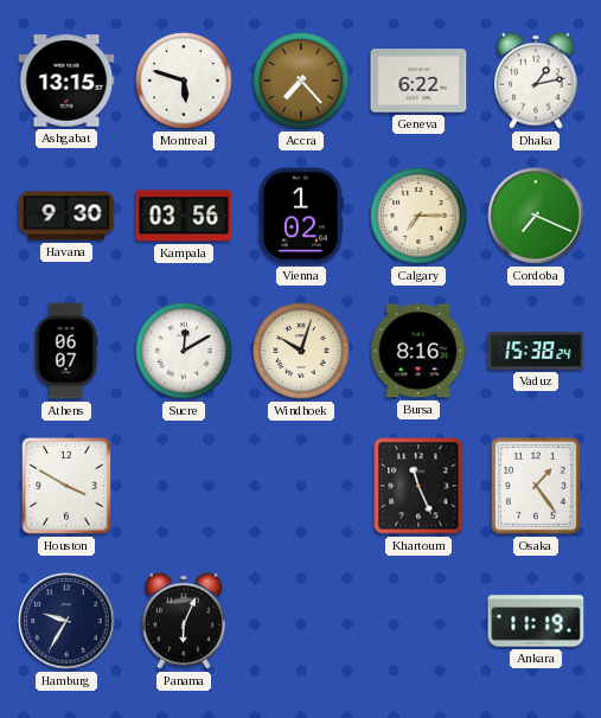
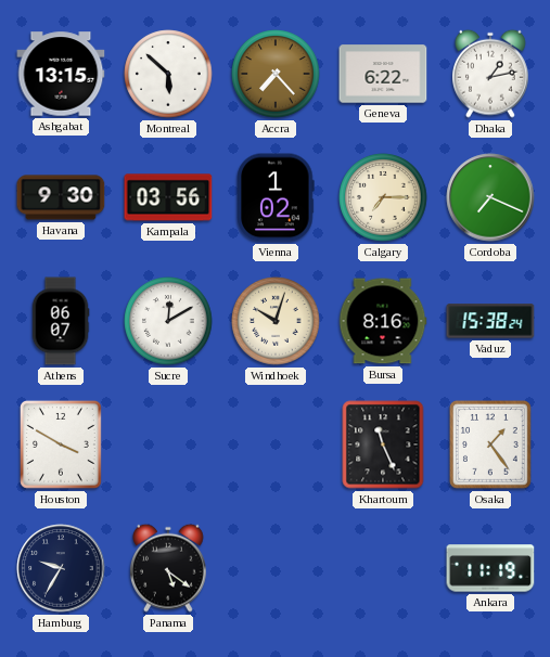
Montreal: 5:48 -> 5:52 (168, 74)
Panama: 6:04 -> 5:21 (169, 568)
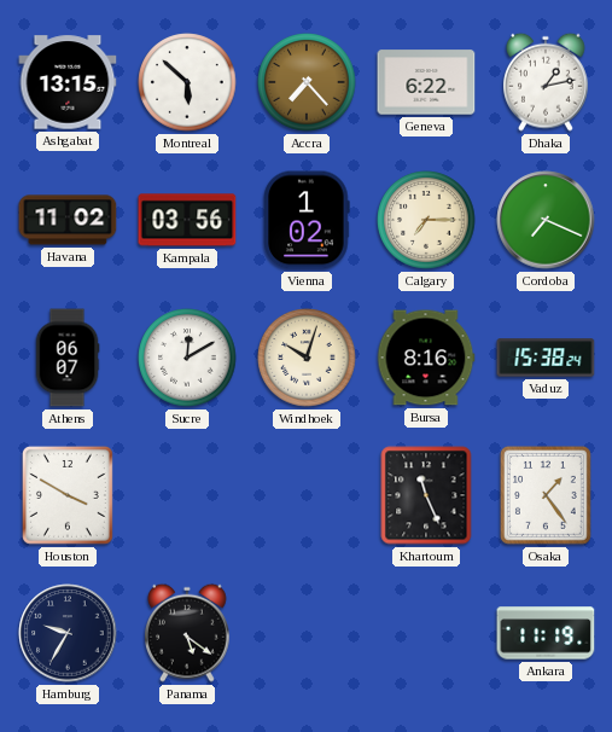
Havana: 9:30 -> 11:02 (68, 220)
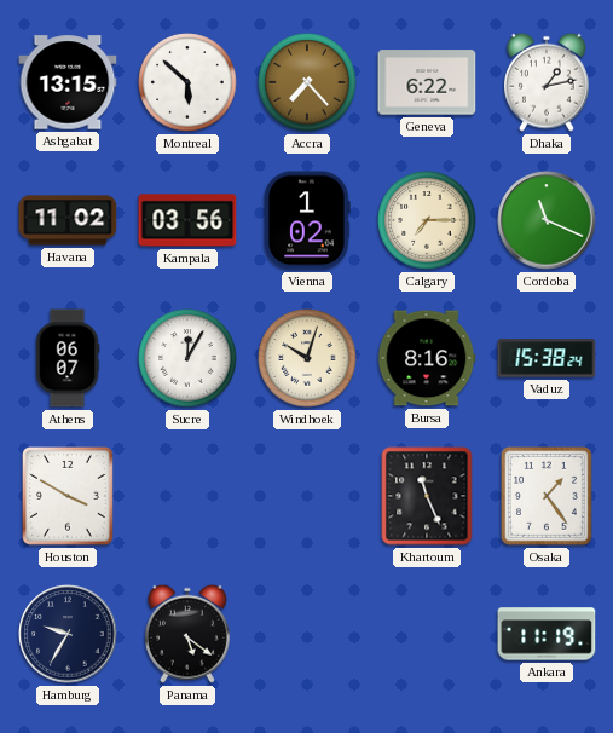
Cordoba: 7:19 -> 11:19 (547, 220)
Sucre: 12:10 -> 12:05 (187, 358)
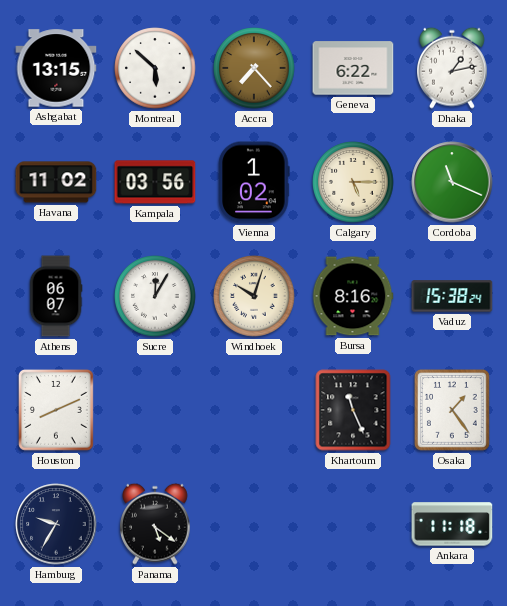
Calgary: 7:15 -> 5:15 (353, 182)
Houston: 3:50 -> 8:11 (56, 411)
Ankara: 11:19 -> 11:18 (452, 524)
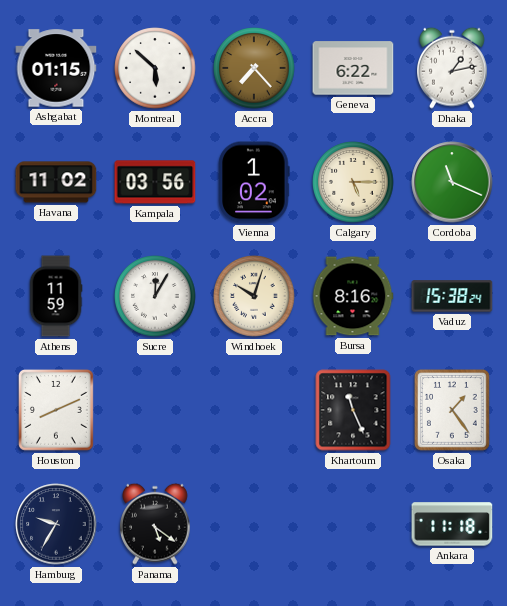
Ashgabat: 13:15 -> 01:15 (56, 68)
Athens: 06:07 -> 11:59 (56, 296)
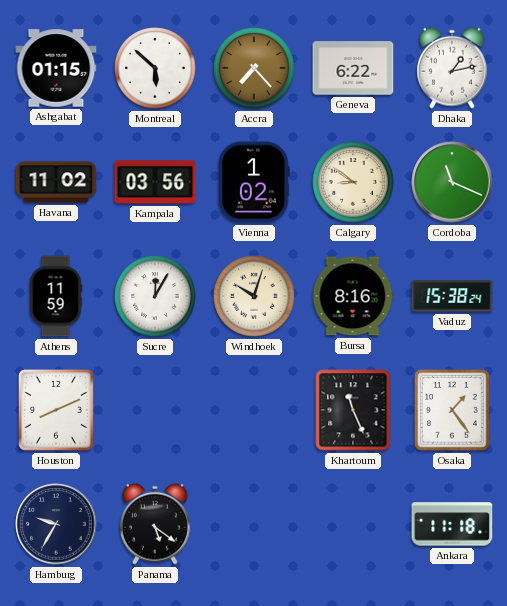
Calgary: 5:15 -> 8:51 (353, 182)
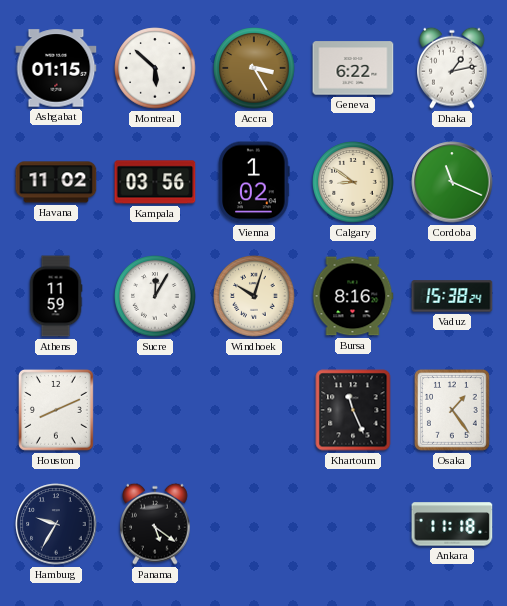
Accra: 7:23 -> 3:25 (254, 68)
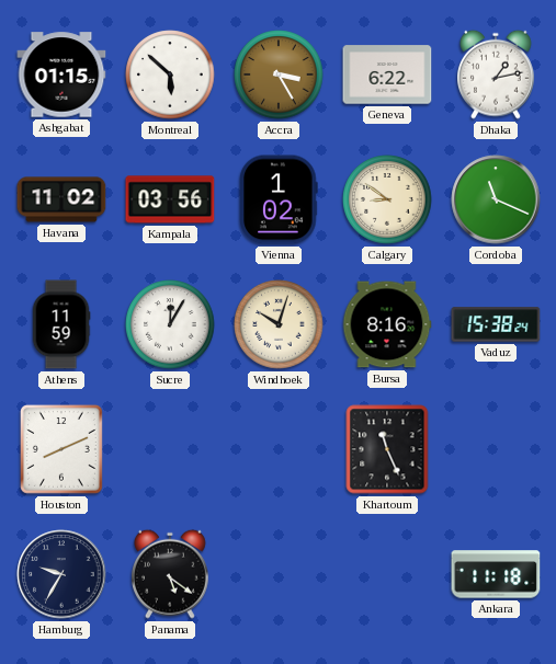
Osaka: 1:24 -> none (452, 411)
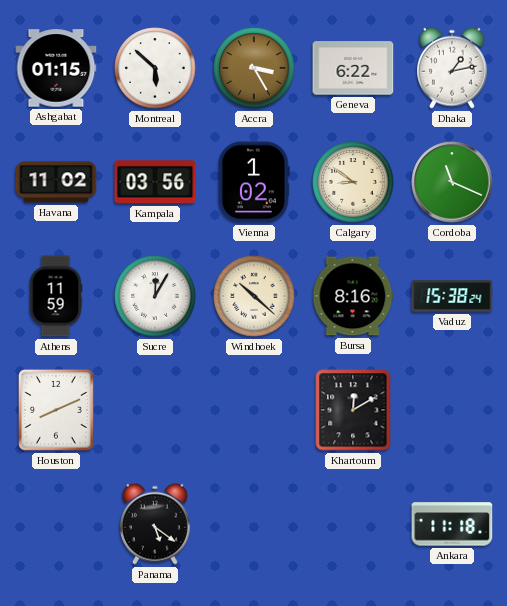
Windhoek: 10:03 -> 10:22 (254, 296)
Khartoum: 11:26 -> 12:10 (353, 410)
Hamburg: 9:35 -> none (61, 574)
